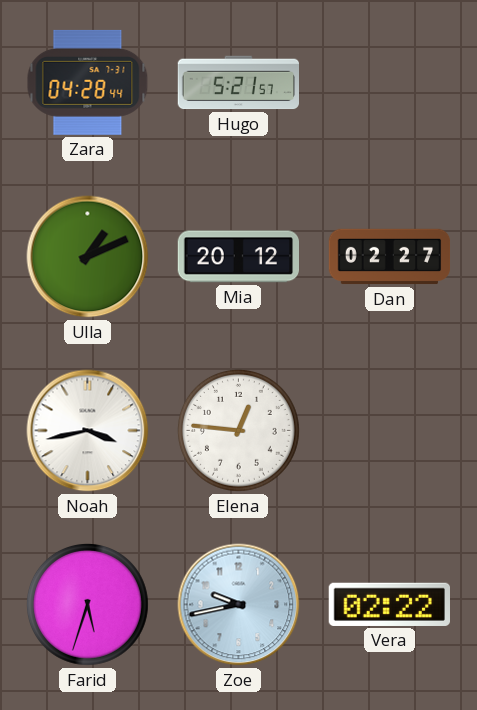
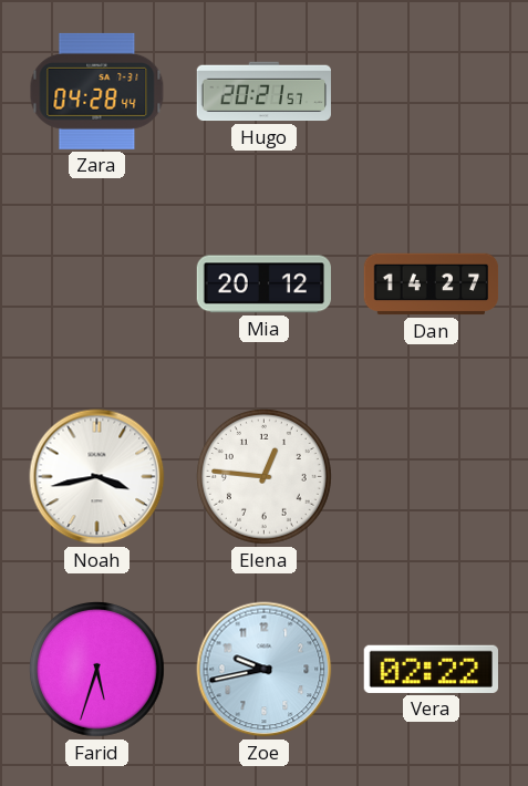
Hugo: 5:21 -> 20:21 (263, 92)
Ulla: 1:11 -> none (88, 257)
Dan: 02:27 -> 14:27 (432, 285)
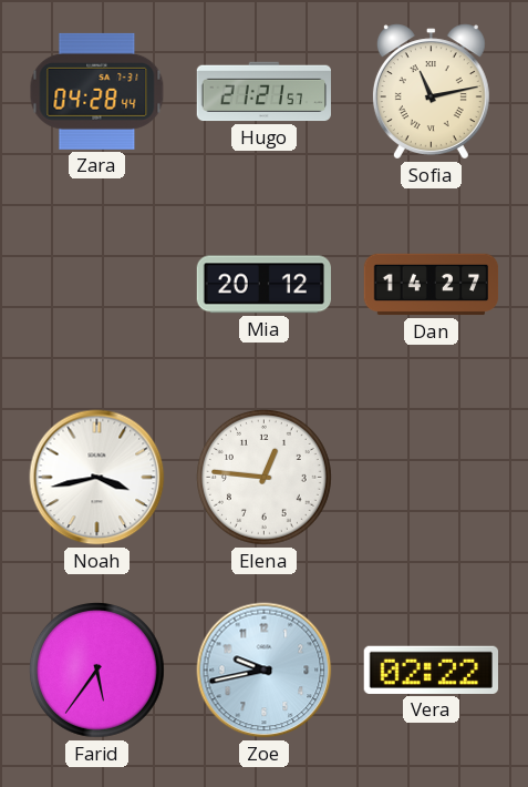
Hugo: 20:21 -> 21:21 (263, 92)
Sofia: none -> 11:13 (431, 92)
Farid: 5:33 -> 5:36 (96, 670)
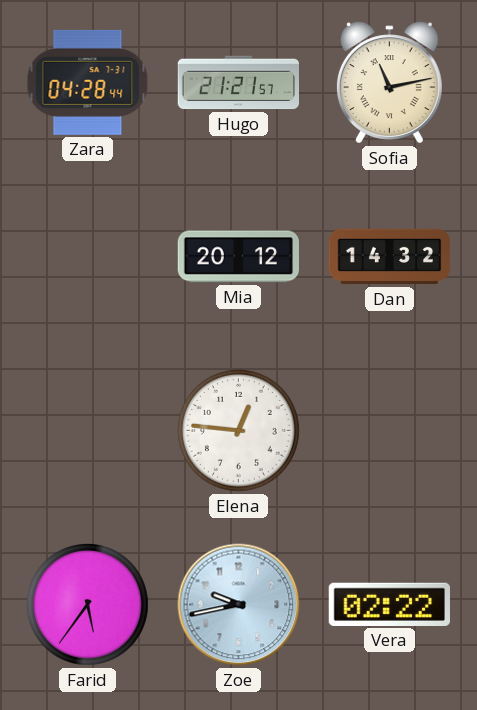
Dan: 14:27 -> 14:32 (390, 257)
Noah: 3:43 -> none (97, 478)
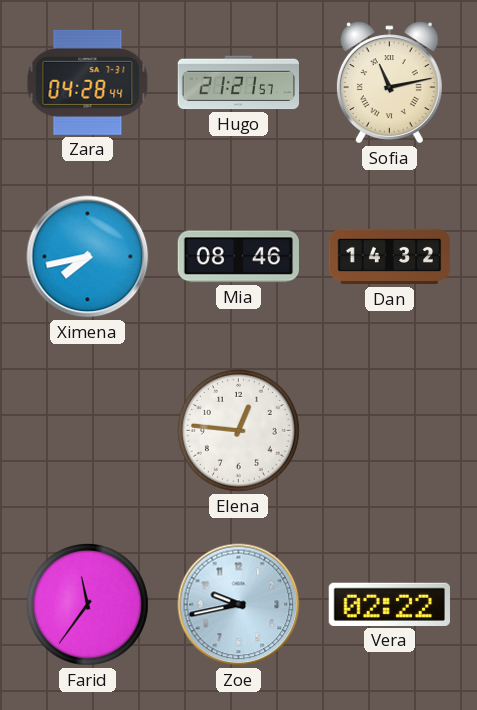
Ximena: none -> 7:43 (88, 257)
Mia: 20:12 -> 08:46 (238, 257)
Farid: 5:36 -> 11:36 (87, 604)
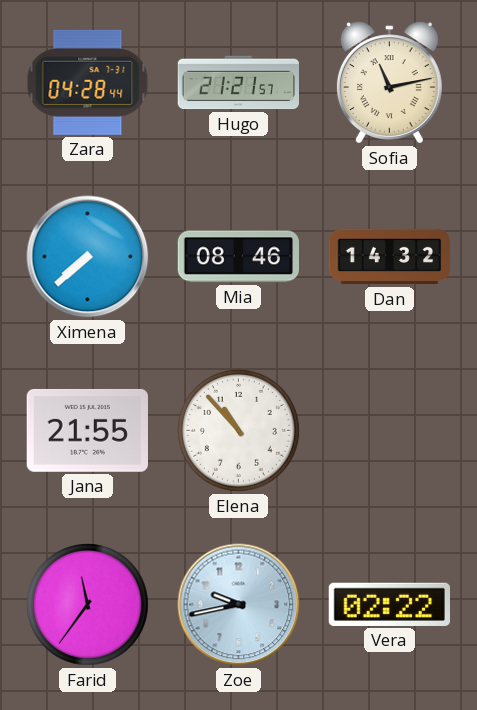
Ximena: 7:43 -> 7:38 (88, 257)
Jana: none -> 21:55 (87, 430)
Elena: 12:46 -> 10:53 (238, 430)
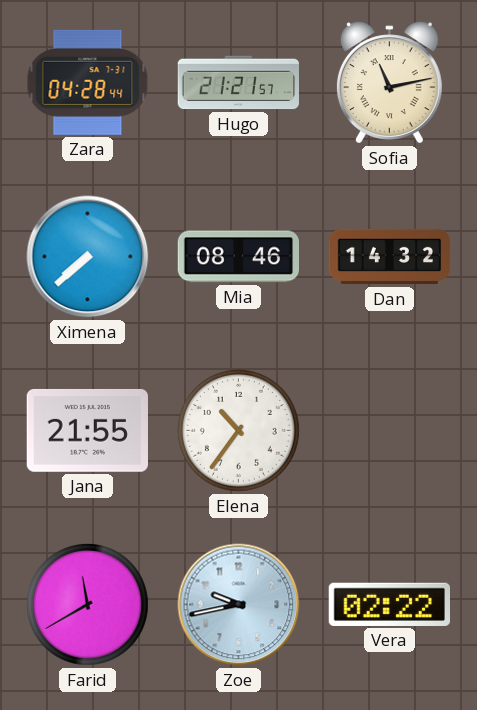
Elena: 10:53 -> 10:36 (238, 430)
Farid: 11:36 -> 11:40 (87, 604)
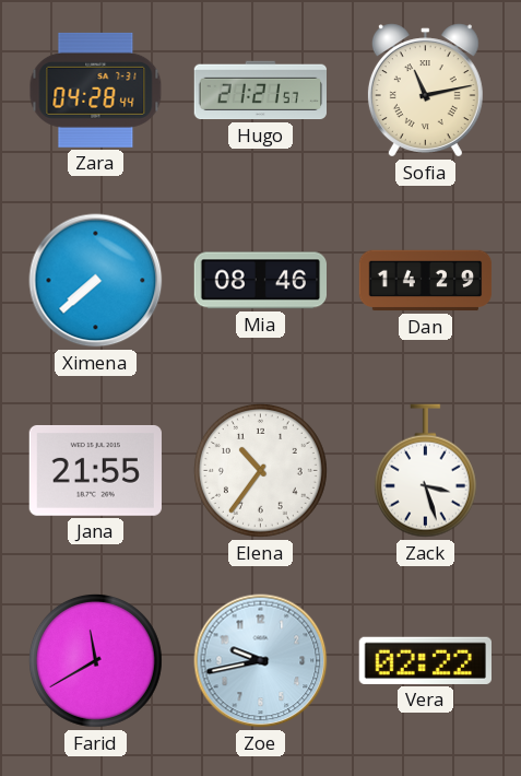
Dan: 14:32 -> 14:29 (426, 281)
Zack: none -> 3:27 (425, 471)
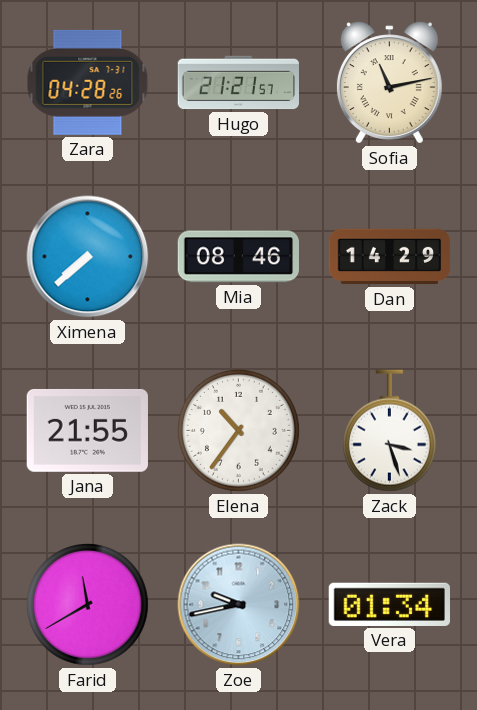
Zara: 04:28:44 -> 04:28:26 (88, 82)
Vera: 02:22 -> 01:34 (389, 604)
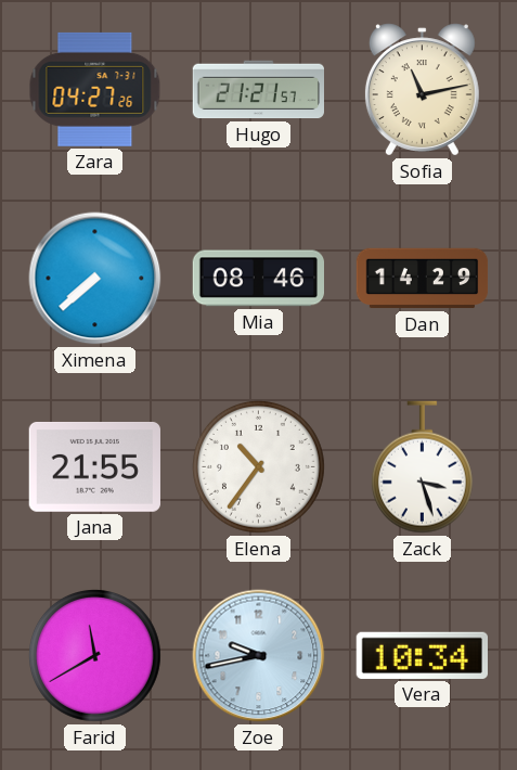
Zara: 04:28 -> 04:27 (95, 89)
Vera: 01:34 -> 10:34 (422, 655)
